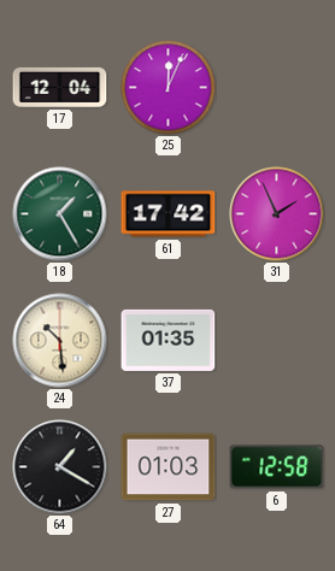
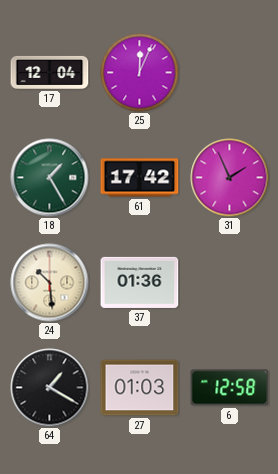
37: 01:35 -> 01:36 (140, 282)
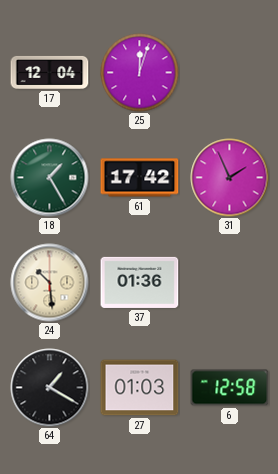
25: 12:04 -> 12:03 (140, 73)
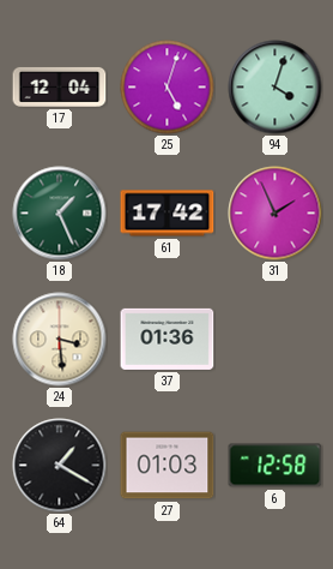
25: 12:03 -> 5:03 (168, 88)
94: none -> 4:03 (276, 88)
18: 1:25 -> 1:26 (60, 214)
24: 10:29 -> 3:29 (60, 340)
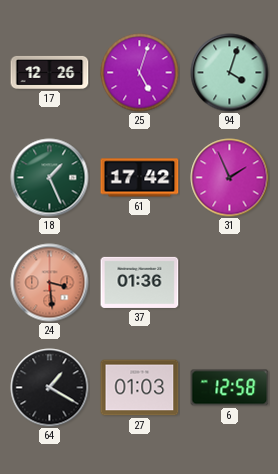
17: 12:04 -> 12:26 (50, 72)
24 dial: cream -> salmon (50, 283)
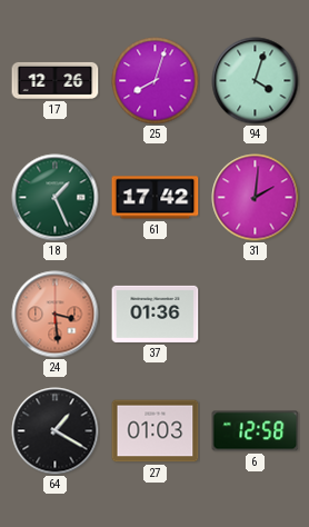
25: 5:03 -> 8:03 (156, 81)
31: 1:56 -> 2:01 (256, 198)
